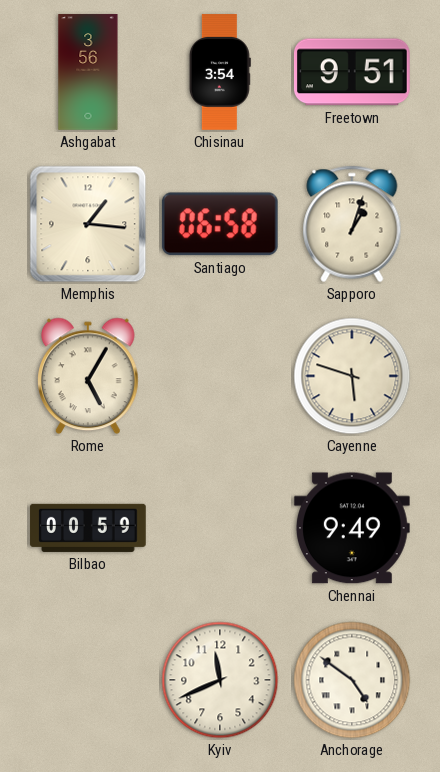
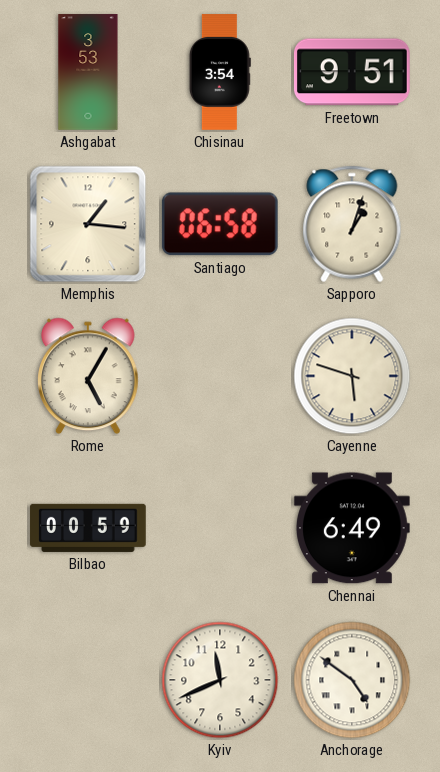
Ashgabat: 3:56 -> 3:53 (88, 72)
Chennai: 9:49 -> 6:49 (352, 528)
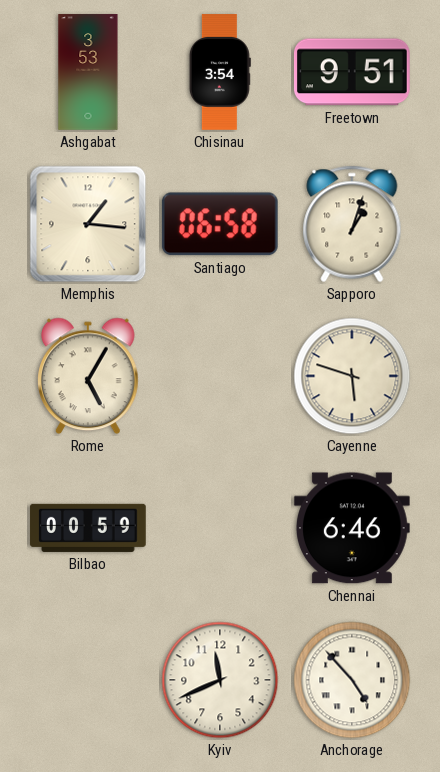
Chennai: 6:49 -> 6:46 (352, 528)
Anchorage: 4:51 -> 4:53 (352, 680)
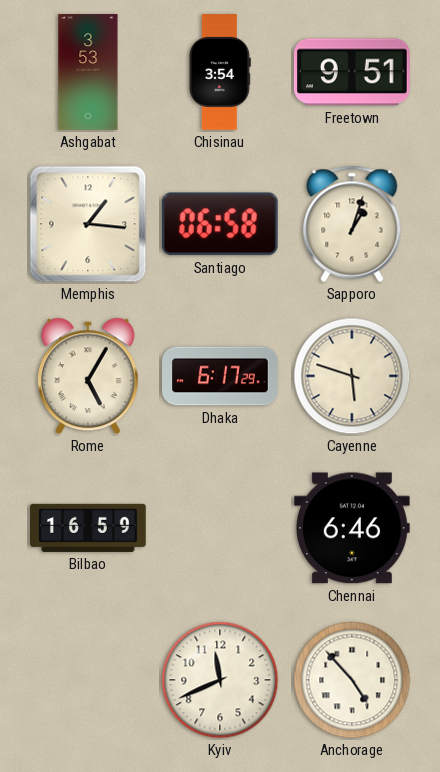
Dhaka: none -> 6:17 (220, 376)
Bilbao: 00:59 -> 16:59 (88, 528)
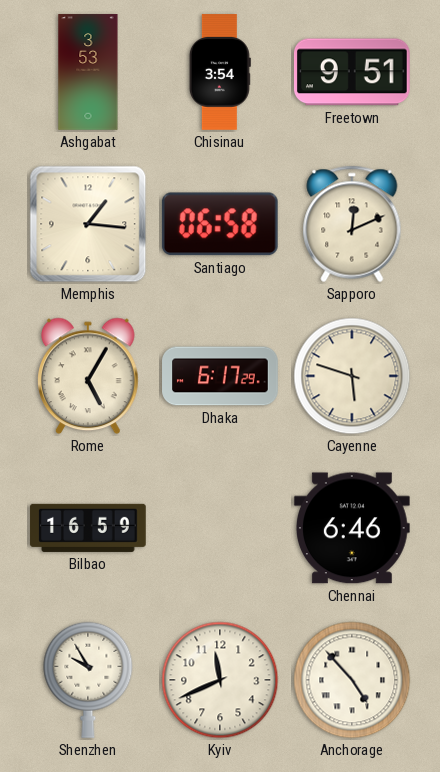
Sapporo: 1:03 -> 12:11 (352, 224)
Shenzhen: none -> 9:55 (88, 680)
